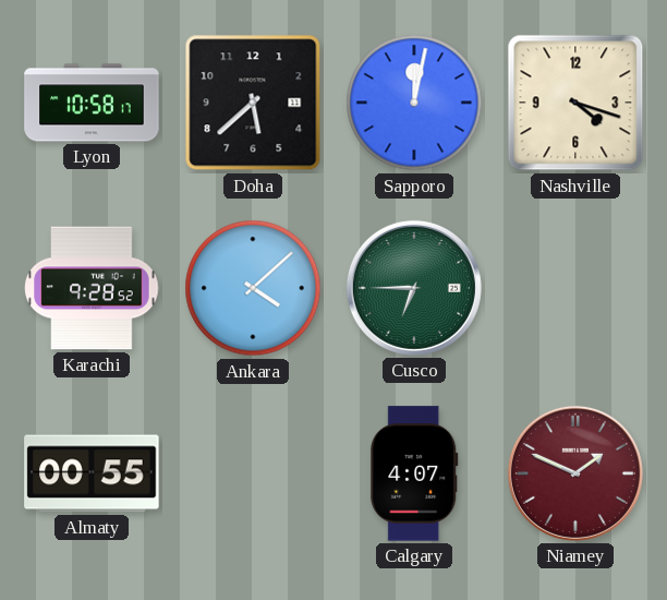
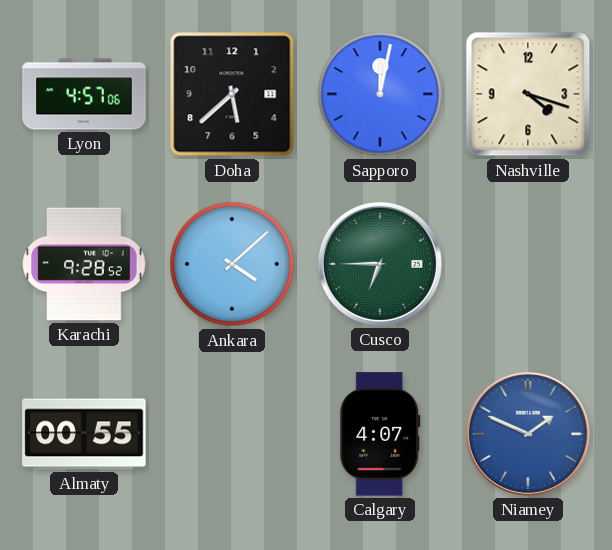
Lyon: 10:58 -> 4:57 (84, 94)
Niamey dial: burgundy -> blue (528, 434)
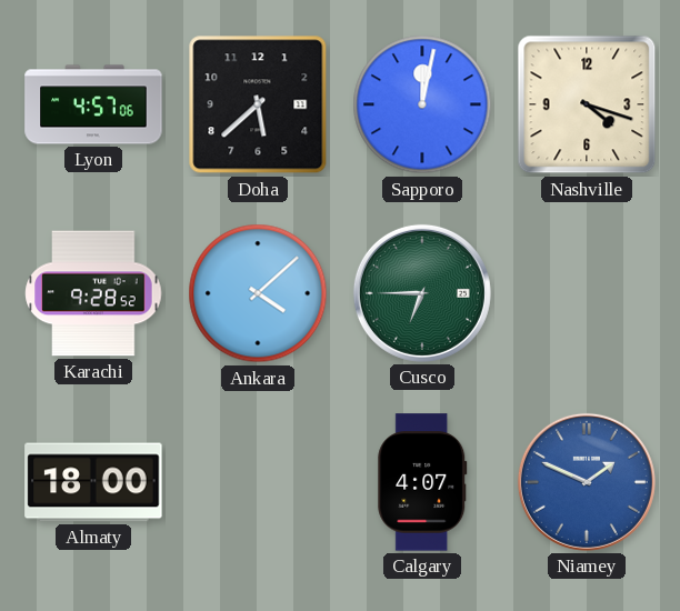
Almaty: 00:55 -> 18:00 (93, 482)
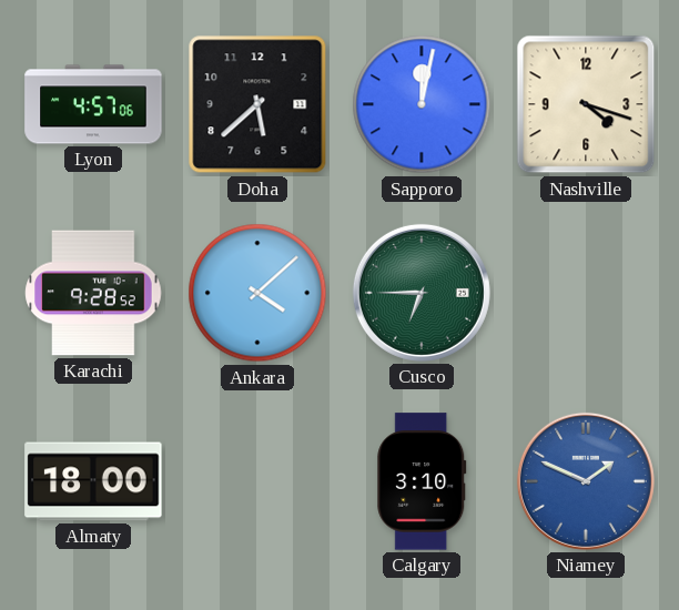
Calgary: 4:07 -> 3:10 (422, 481)
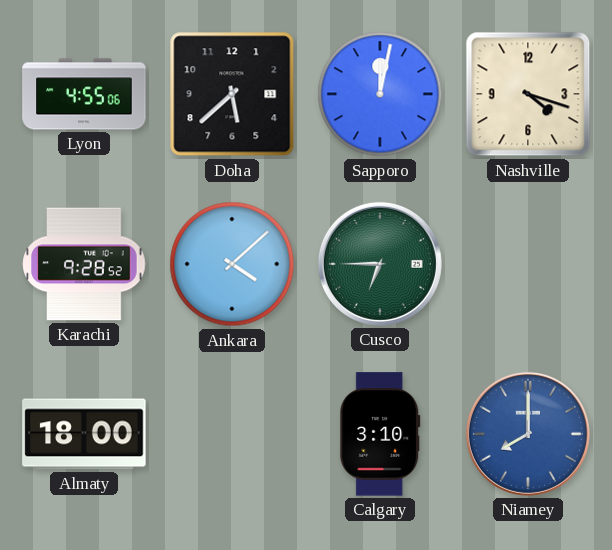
Lyon: 4:57 -> 4:55 (84, 94)
Niamey: 1:49 -> 8:00 (528, 434)
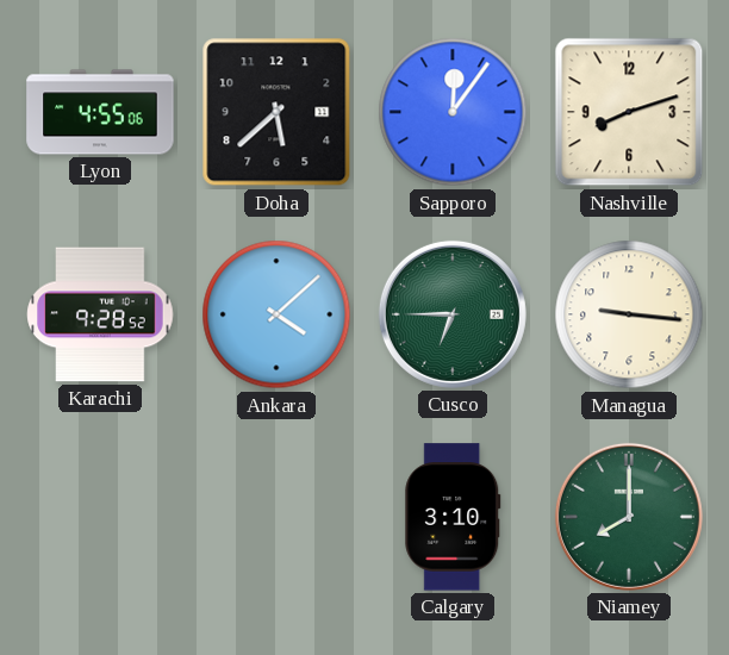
Sapporo: 12:02 -> 12:06 (453, 112)
Nashville: 4:18 -> 8:12 (629, 112)
Managua: none -> 9:16 (629, 314)
Almaty: 18:00 -> none (84, 434)
Niamey dial: blue -> green (629, 517)
